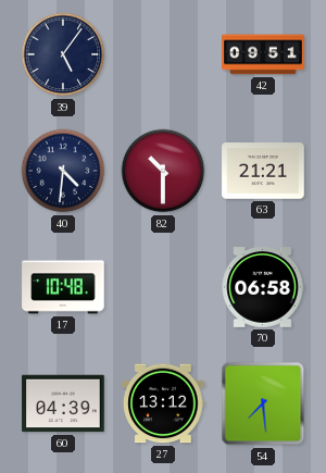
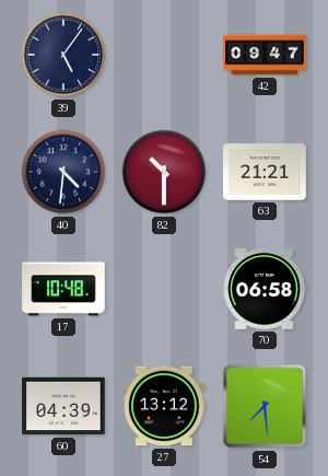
42: 09:51 -> 09:47 (265, 55)
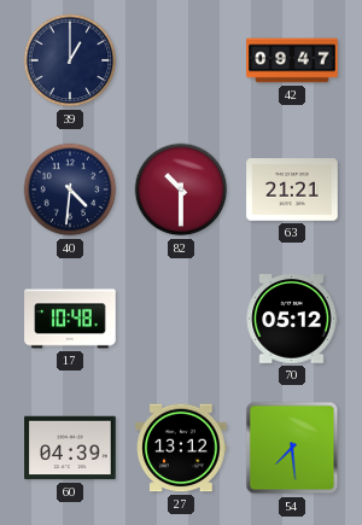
39: 5:06 -> 1:00 (70, 60)
70: 06:58 -> 05:12 (292, 319)
